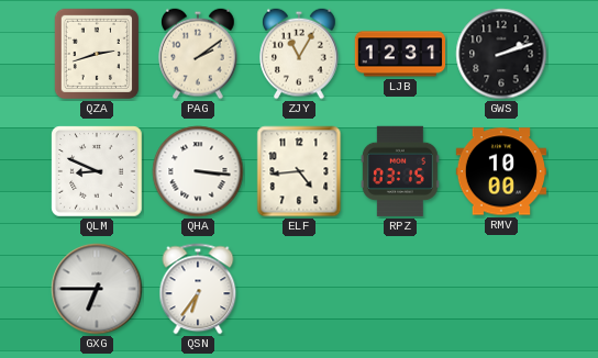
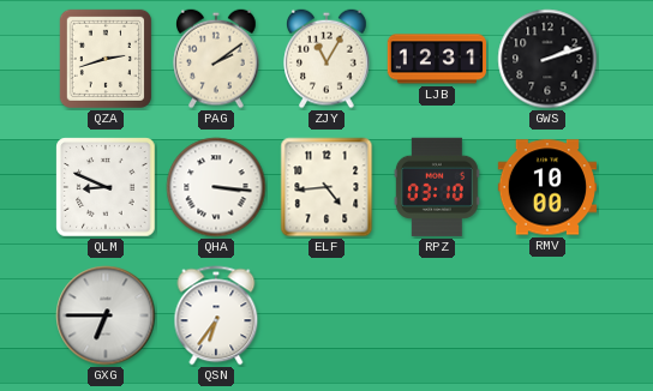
RPZ: 03:15 -> 03:10 (437, 187)
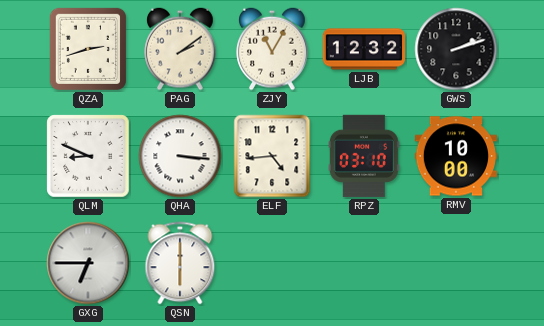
LJB: 12:31 -> 12:32 (363, 49)
QSN: 6:36 -> 6:00 (180, 263)
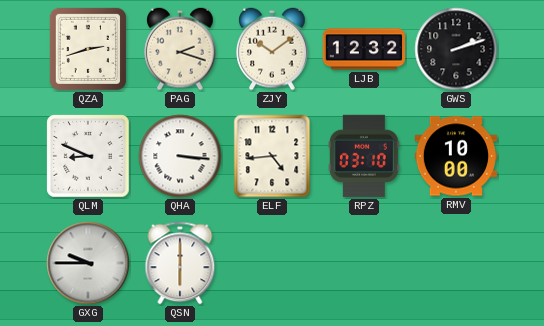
PAG: 2:09 -> 2:18 (180, 49)
ZJY: 11:05 -> 10:09 (272, 49)
GXG: 6:45 -> 9:45 (88, 263)
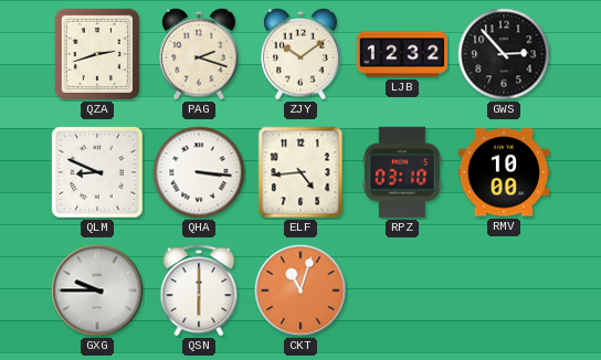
GWS: 2:12 -> 2:53 (504, 54)
CKT: none -> 11:03 (300, 290)
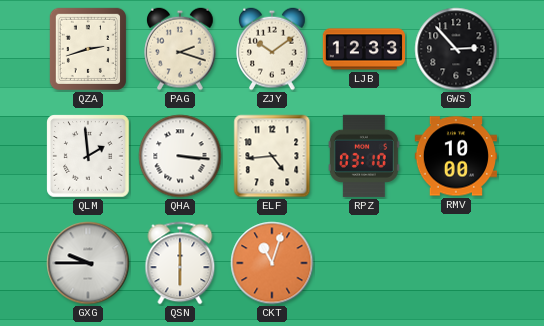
LJB: 12:32 -> 12:33 (363, 49)
QLM: 8:49 -> 1:59 (88, 156)
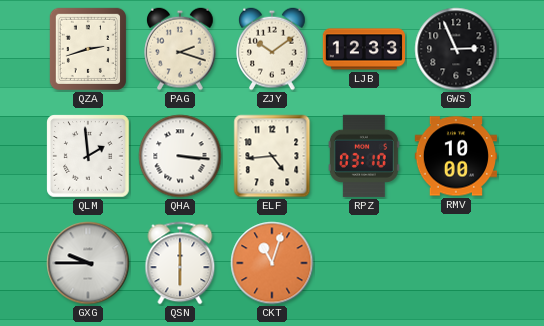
GWS: 2:53 -> 2:56 (456, 49)
